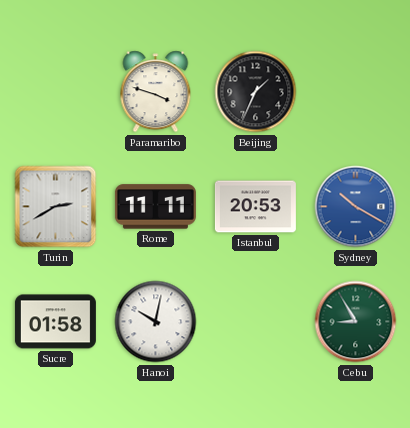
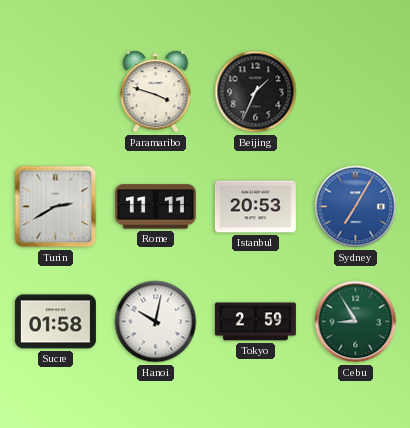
Sydney: 10:20 -> 7:05 (356, 207)
Tokyo: none -> 2:59 (255, 322)
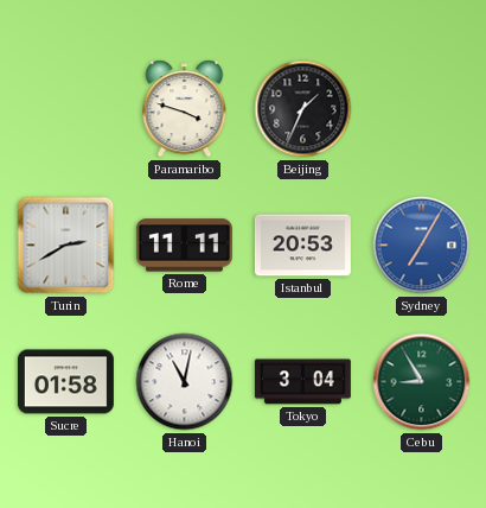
Hanoi: 10:02 -> 11:02 (185, 382)
Tokyo: 2:59 -> 3:04 (302, 382)
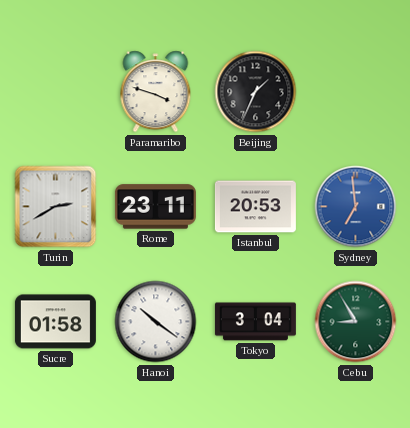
Rome: 11:11 -> 23:11 (155, 207)
Sydney: 7:05 -> 6:59 (356, 207)
Hanoi: 11:02 -> 10:21 (156, 322)
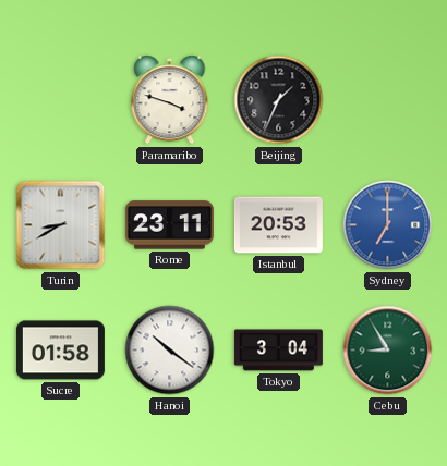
Turin: 2:40 -> 8:40 (61, 225)
Sydney: 6:59 -> 7:00 (388, 225)
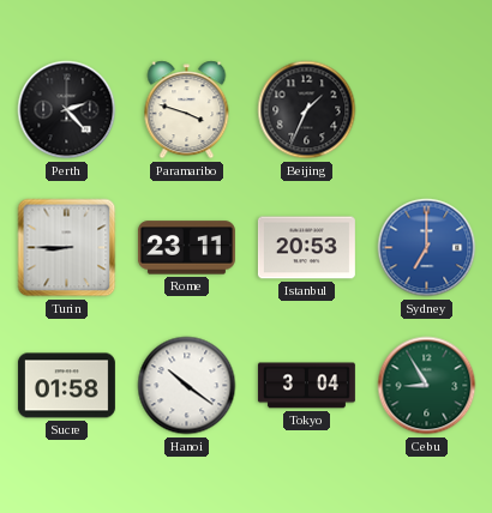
Perth: none -> 2:23 (67, 110)
Turin: 8:40 -> 8:45 (67, 248)
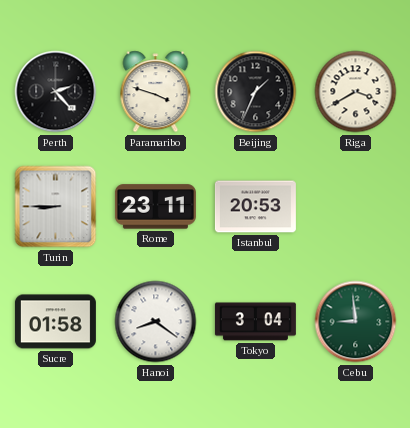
Riga: none -> 3:40 (356, 92)
Sydney: 7:00 -> none (427, 248)
Hanoi: 10:21 -> 8:21 (156, 322)
Cebu: 8:55 -> 8:59 (356, 322)
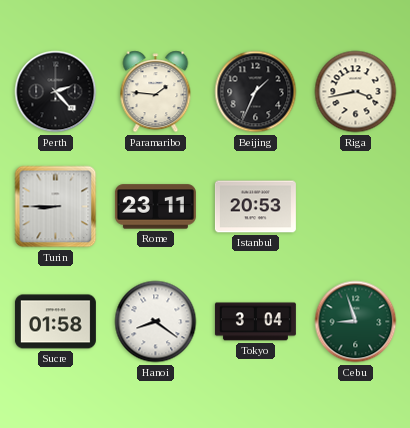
Paramaribo: 3:48 -> 1:46 (156, 92)
Riga: 3:40 -> 3:43 (356, 92)
Cebu: 8:59 -> 8:57 (356, 322)
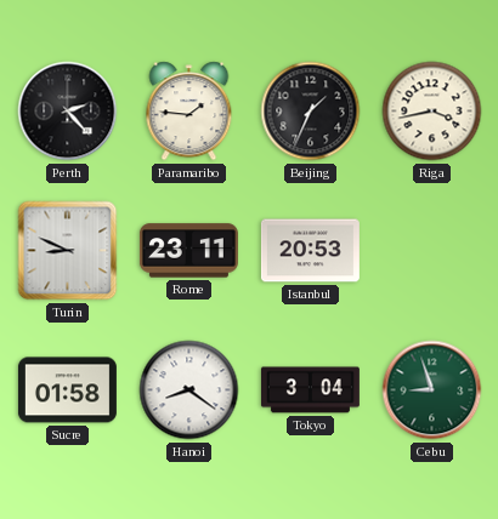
Turin: 8:45 -> 8:49 (68, 251)
